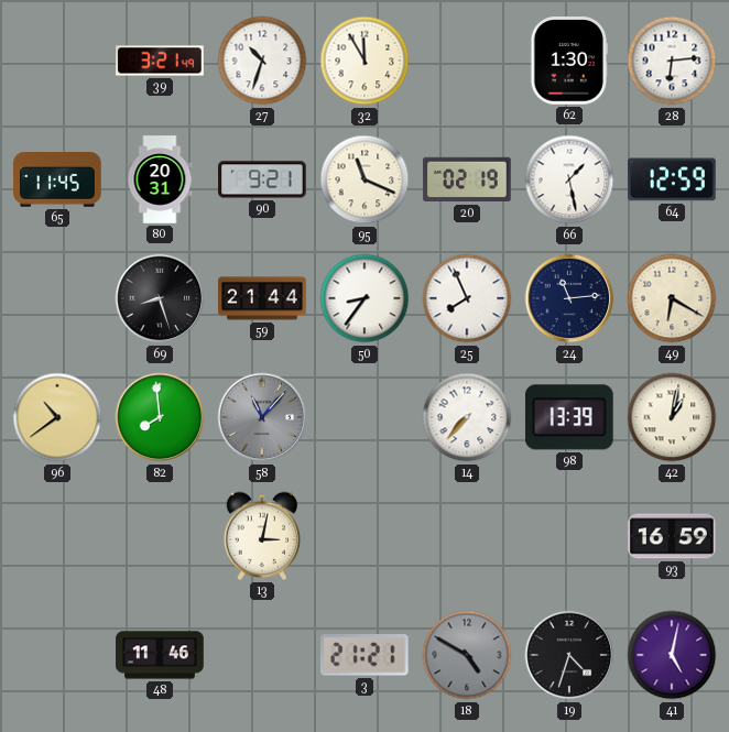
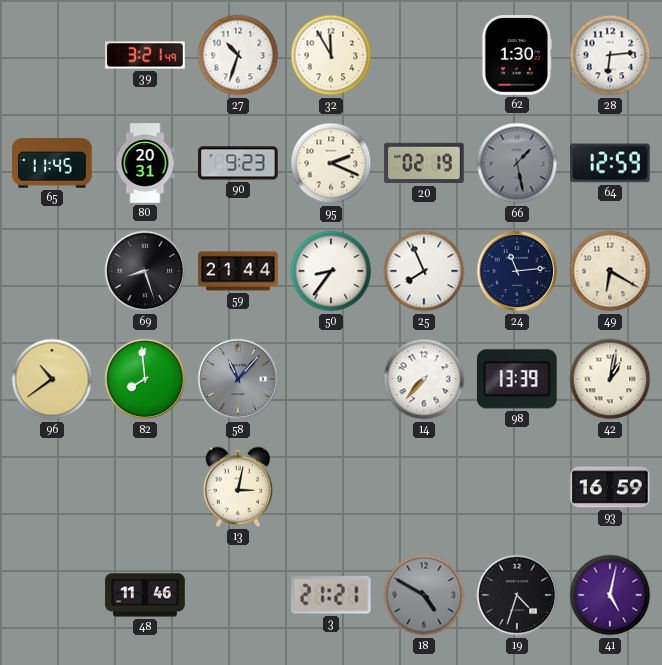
90: 9:21 -> 9:23 (238, 163)
95: 11:19 -> 2:19 (331, 163)
66 dial: white -> grey (517, 163)
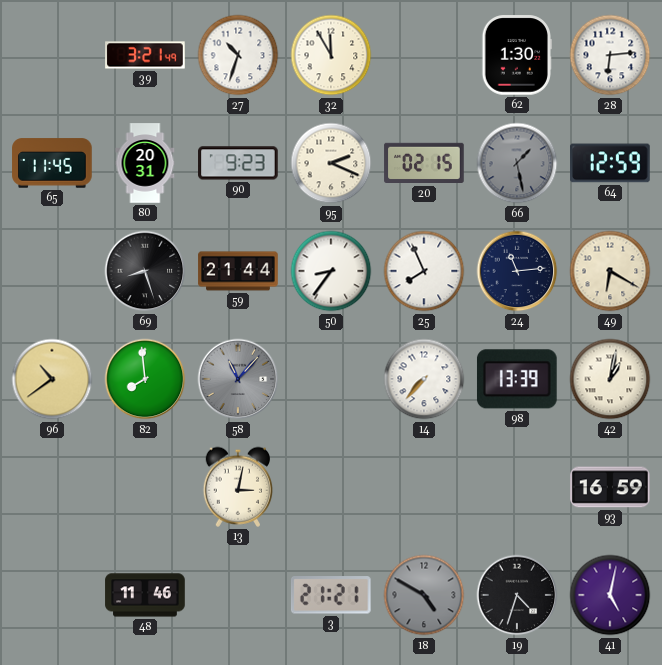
20: 02:19 -> 02:15 (424, 163)
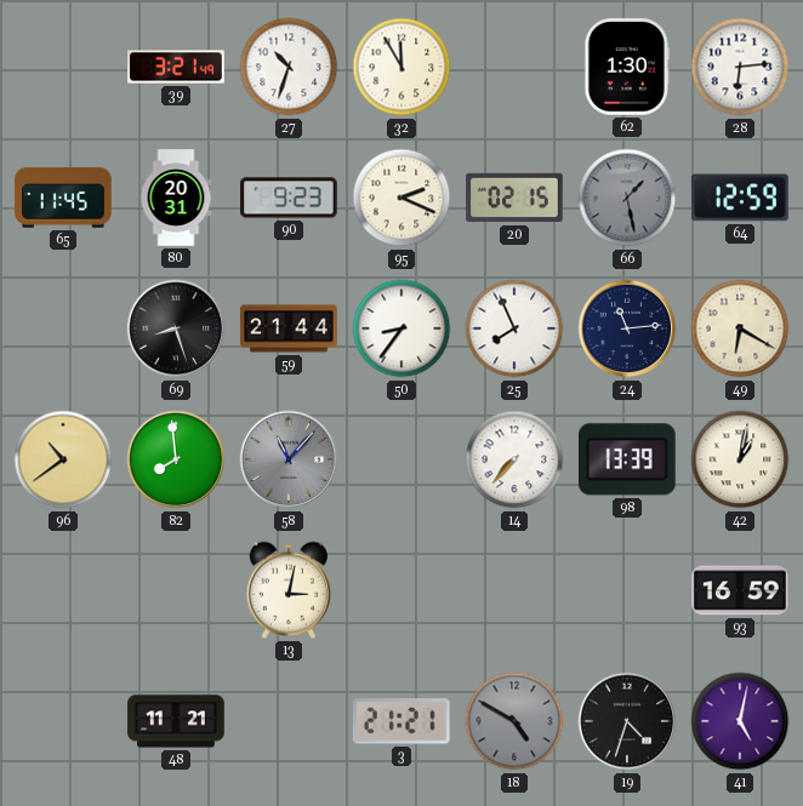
48: 11:46 -> 11:21 (176, 721)
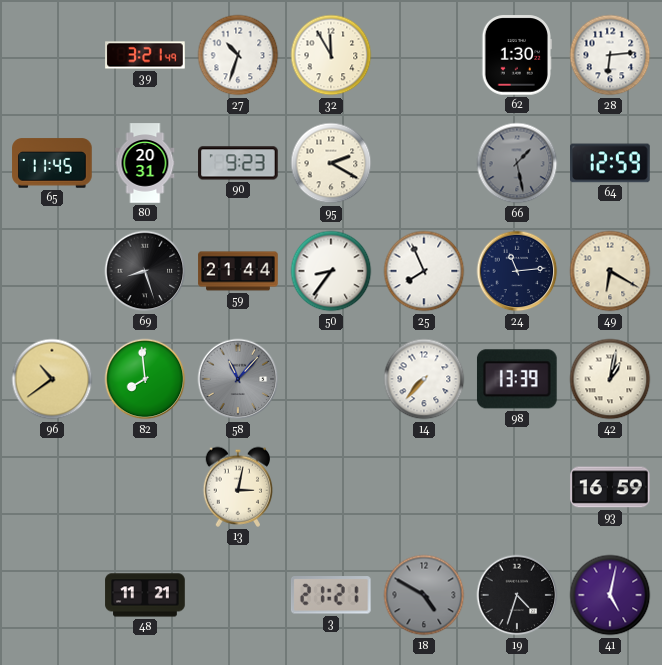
95: 2:19 -> 2:20 (331, 163)
20: 02:15 -> none (514, 198)
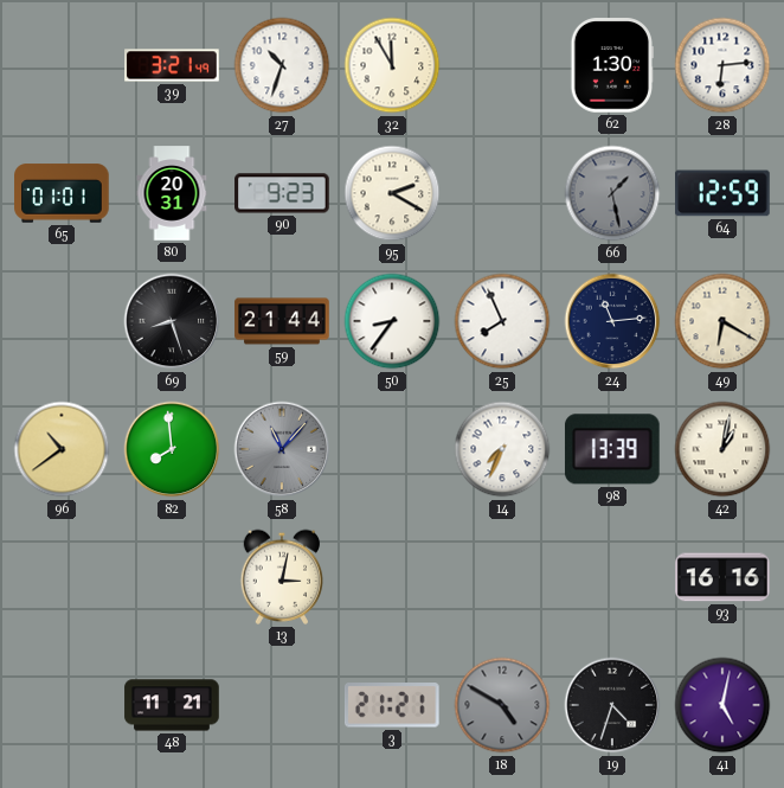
65: 11:45 -> 01:01 (62, 193)
14: 7:37 -> 7:34 (502, 449)
93: 16:59 -> 16:16 (722, 577)
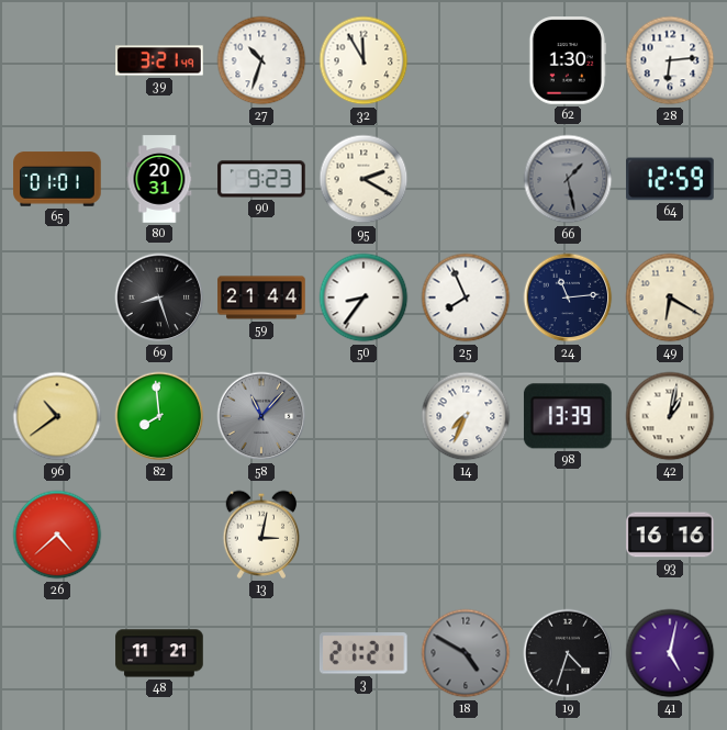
26: none -> 4:38 (57, 535)
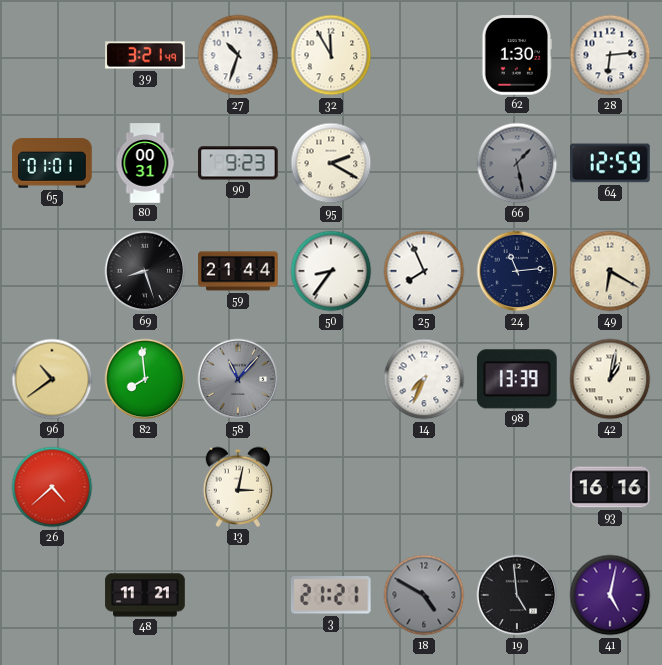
80: 20:31 -> 00:31 (145, 163)
19: 4:33 -> 4:59 (517, 595)
